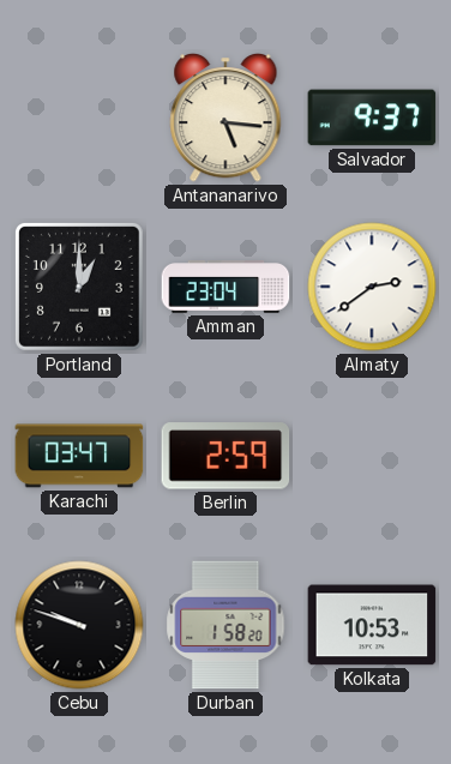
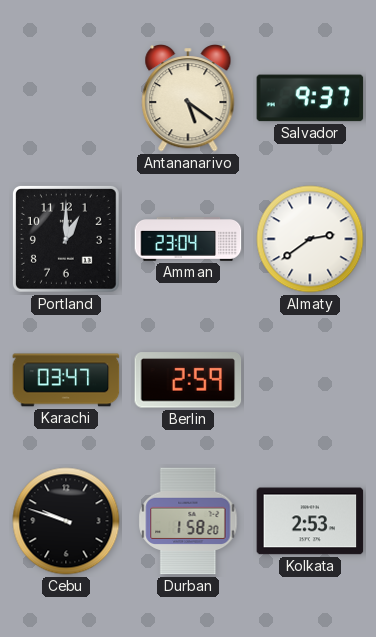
Antananarivo: 5:16 -> 5:21 (188, 99)
Kolkata: 10:53 -> 2:53 (310, 521)
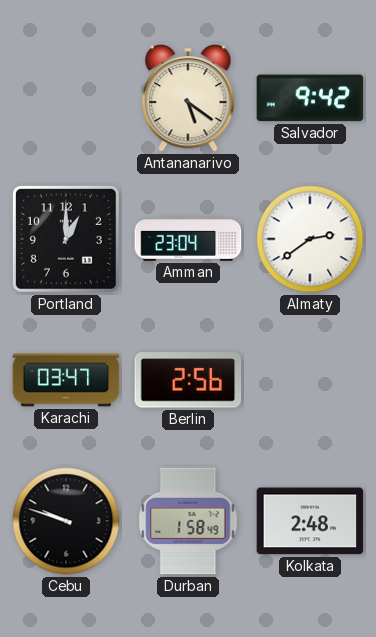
Salvador: 9:37 -> 9:42 (310, 98)
Berlin: 2:59 -> 2:56 (188, 380)
Durban: 1:58:20 -> 1:58:49 (188, 521)
Kolkata: 2:53 -> 2:48 (310, 521)
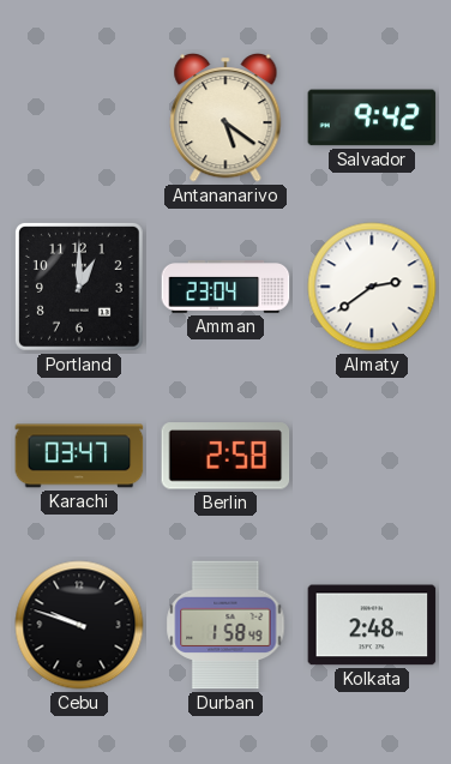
Berlin: 2:56 -> 2:58 (225, 456)
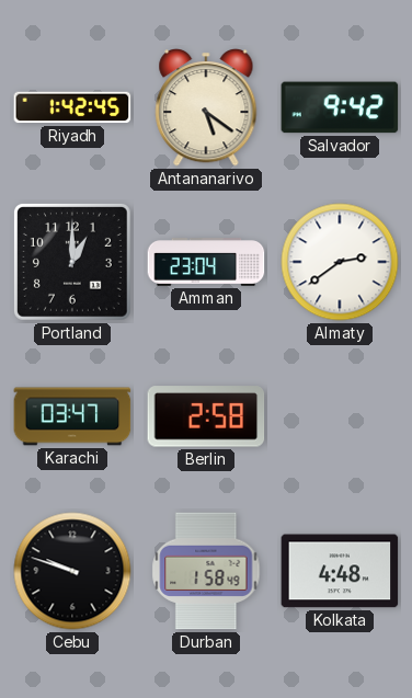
Riyadh: none -> 1:42 (72, 107)
Kolkata: 2:48 -> 4:48 (340, 571)
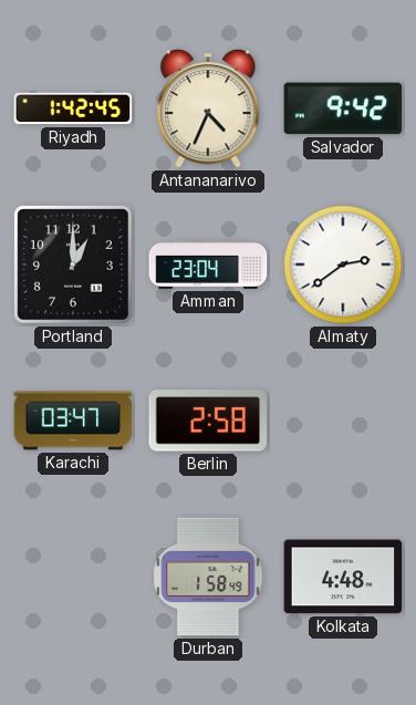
Antananarivo: 5:21 -> 4:34 (208, 110)
Cebu: 9:48 -> none (72, 571)
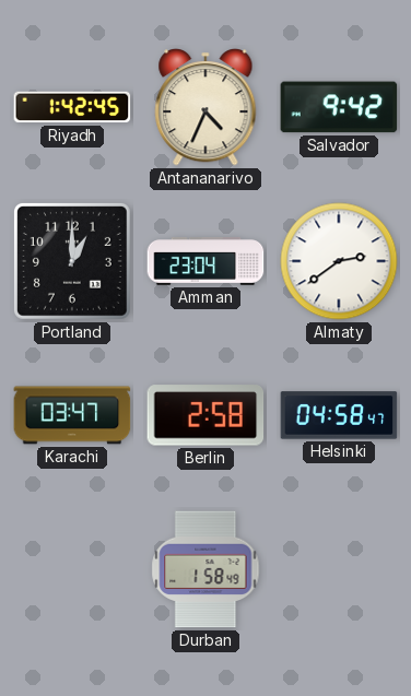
Helsinki: none -> 04:58 (339, 415)
Kolkata: 4:48 -> none (343, 577)
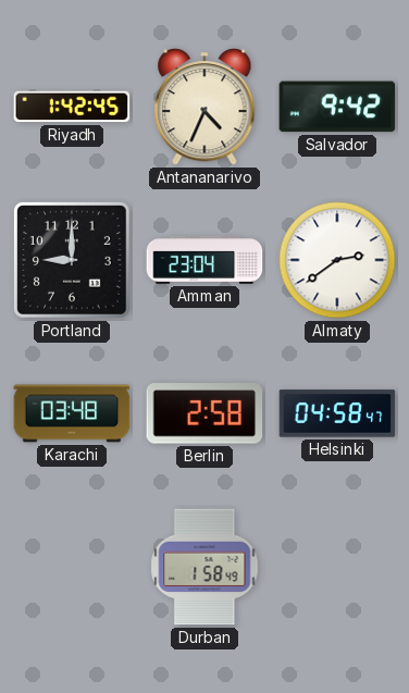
Portland: 1:00 -> 9:00 (72, 260)
Karachi: 03:47 -> 03:48 (72, 413)
